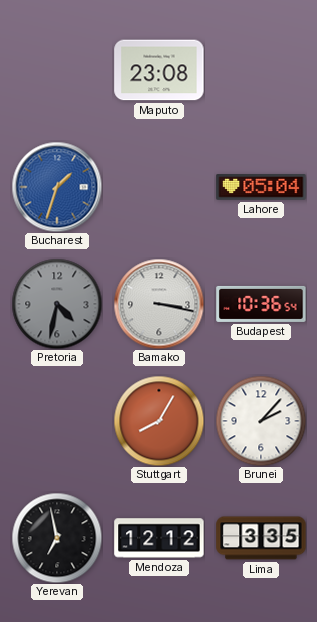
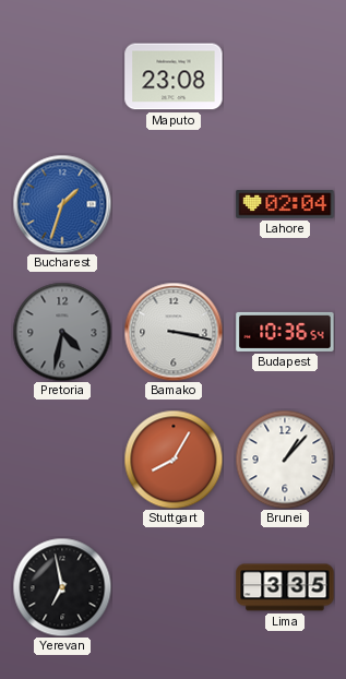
Lahore: 05:04 -> 02:04 (285, 204)
Brunei: 2:07 -> 1:07 (285, 460)
Mendoza: 12:12 -> none (159, 538)
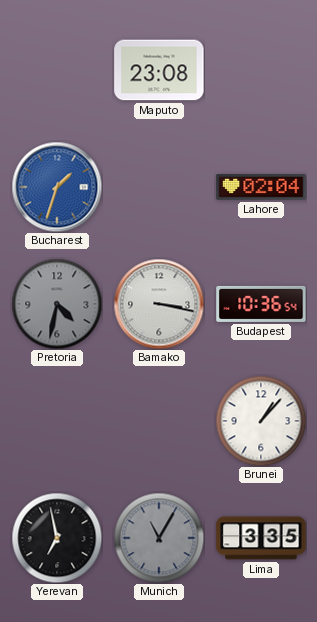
Stuttgart: 8:05 -> none (174, 460)
Munich: none -> 11:05 (159, 538)
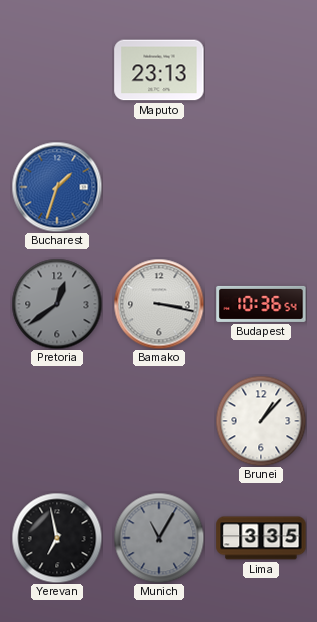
Maputo: 23:08 -> 23:13 (159, 70)
Lahore: 02:04 -> none (261, 187)
Pretoria: 4:32 -> 12:39 (57, 304)
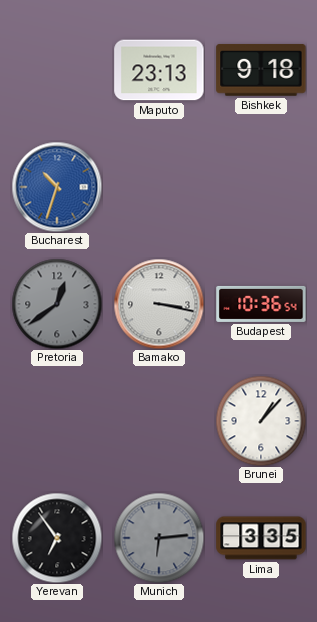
Bishkek: none -> 9:18 (261, 70)
Bucharest: 1:33 -> 10:33 (57, 187)
Yerevan: 6:58 -> 6:54 (57, 538)
Munich: 11:05 -> 6:14 (159, 538)
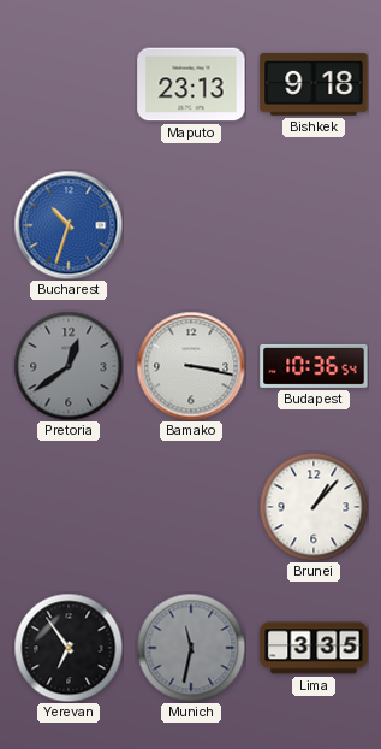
Munich: 6:14 -> 11:32 (191, 648)
